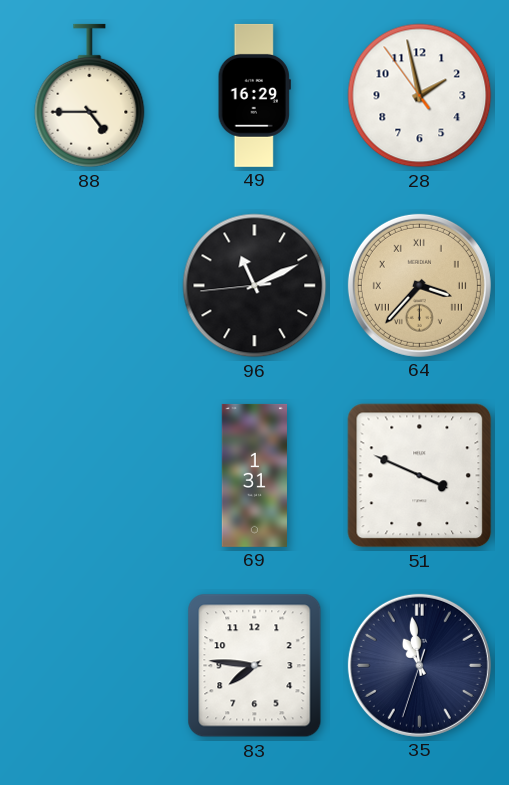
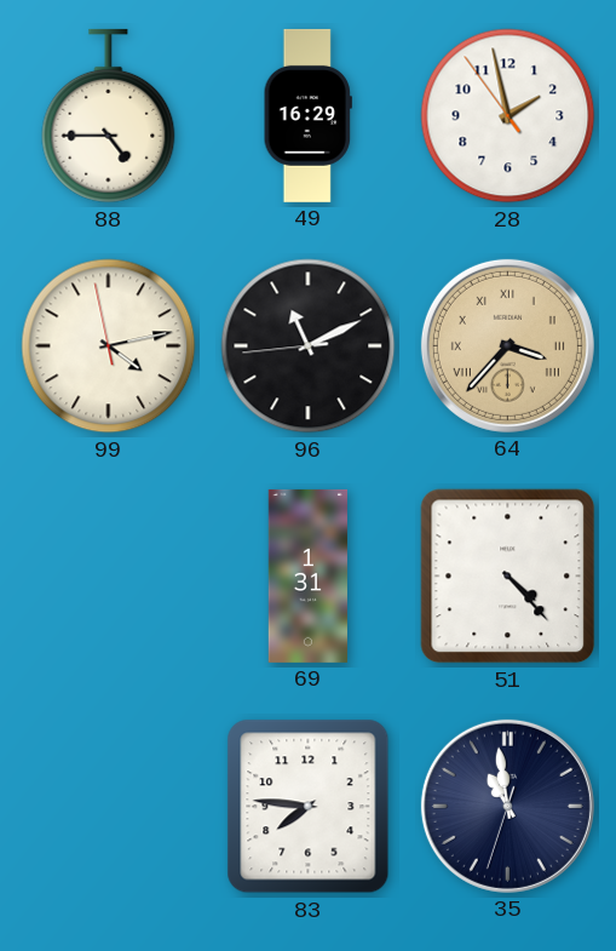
99: none -> 4:12 (109, 346)
51: 3:49 -> 4:23 (508, 577)
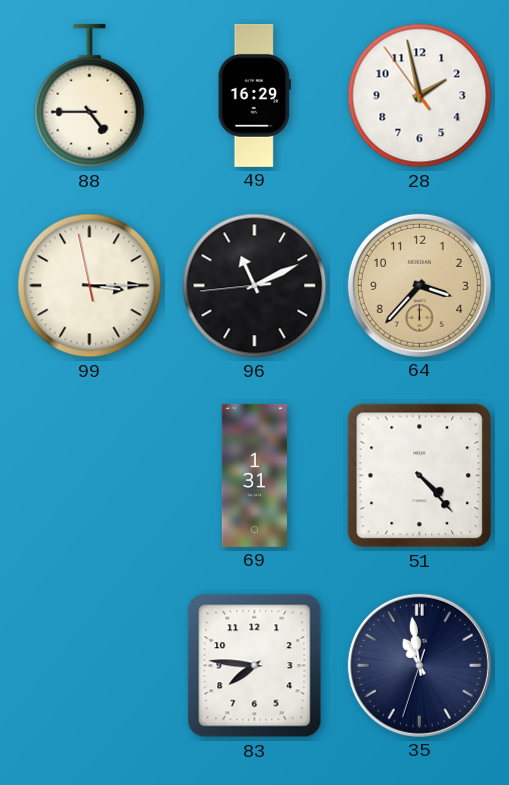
99: 4:12 -> 3:14 (90, 286)
64 numerals: Roman -> Arabic (419, 285)
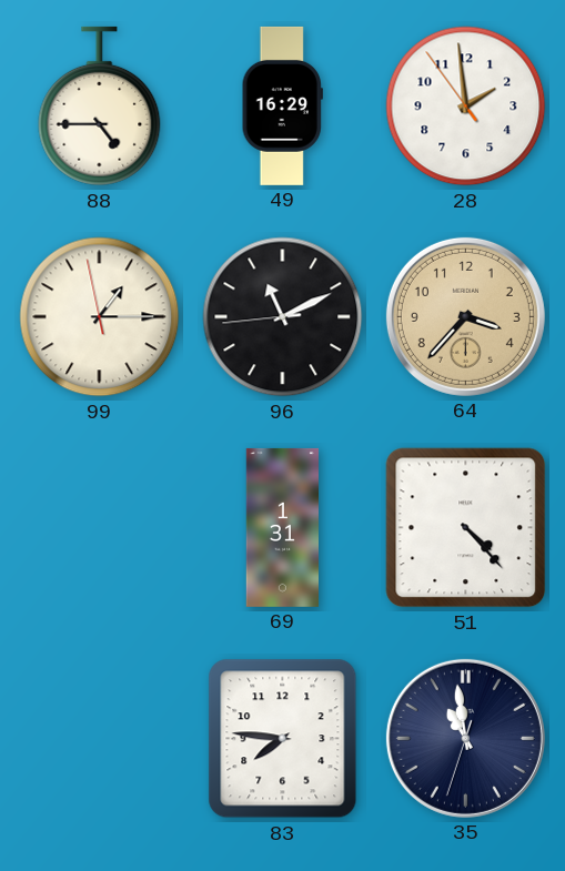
28: 1:57 -> 1:58 (466, 107)
99: 3:14 -> 1:14 (100, 317)
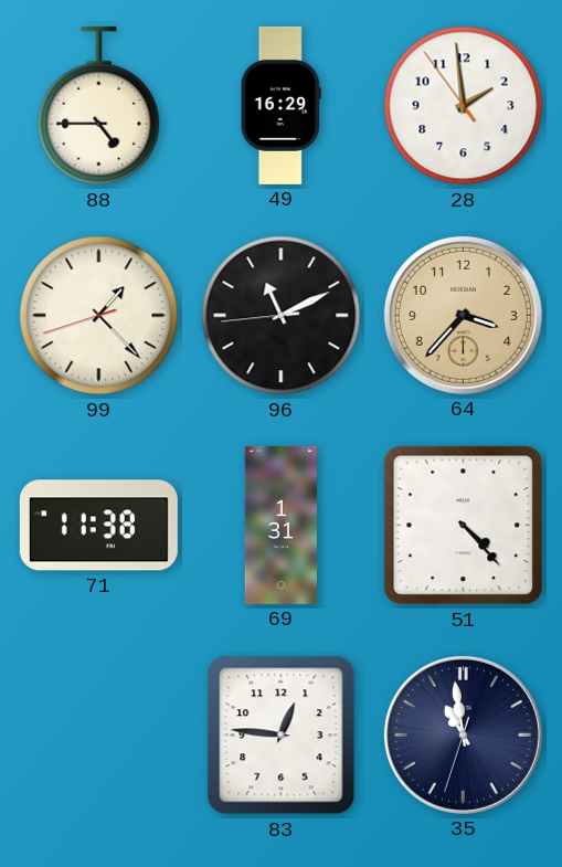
99: 1:14 -> 1:22 (99, 316)
71: none -> 11:38 (98, 526)
83: 7:46 -> 12:46 (282, 736)
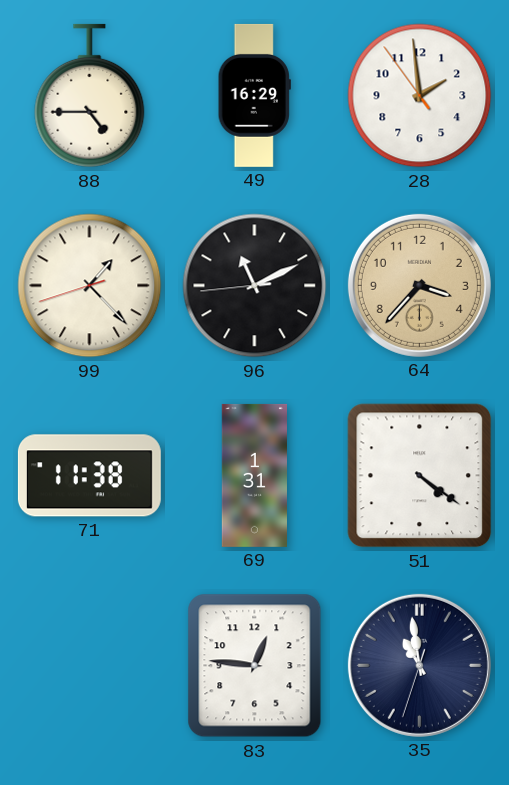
51: 4:23 -> 4:21 (420, 476)
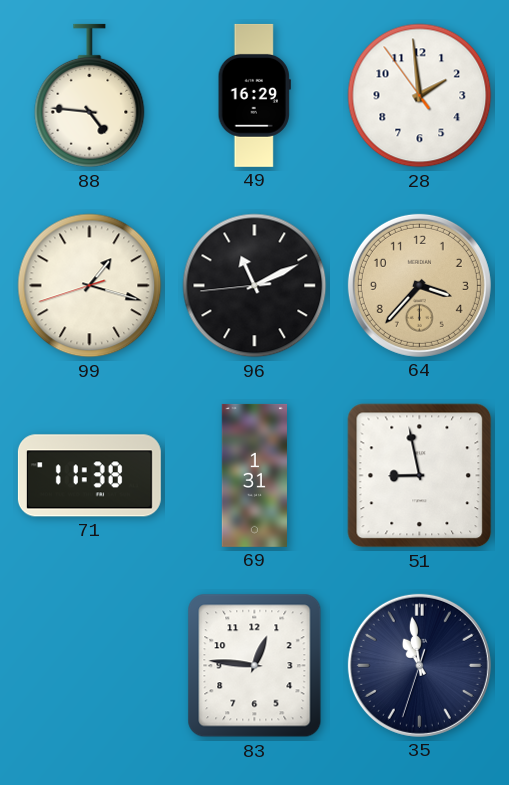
88: 4:45 -> 4:46 (90, 96)
99: 1:22 -> 1:17 (90, 286)
51: 4:21 -> 8:58 (420, 476)
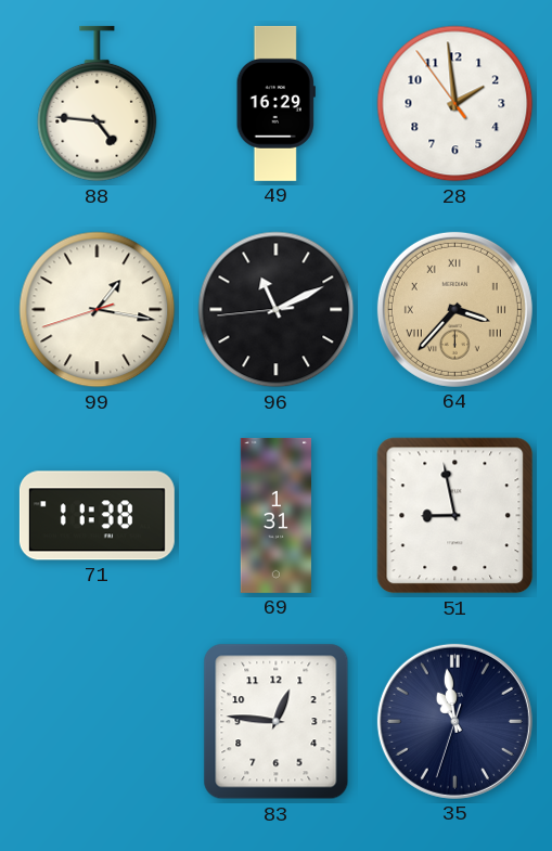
99: 1:17 -> 1:16 (98, 310)
64 numerals: Arabic -> Roman (454, 309)
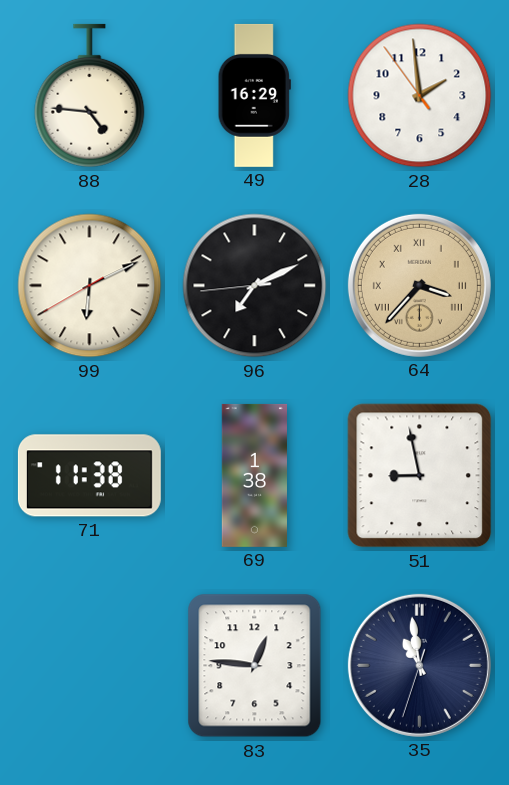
99: 1:16 -> 6:10 (90, 286)
96: 11:10 -> 7:10 (255, 286)
69: 1:31 -> 1:38 (255, 475)
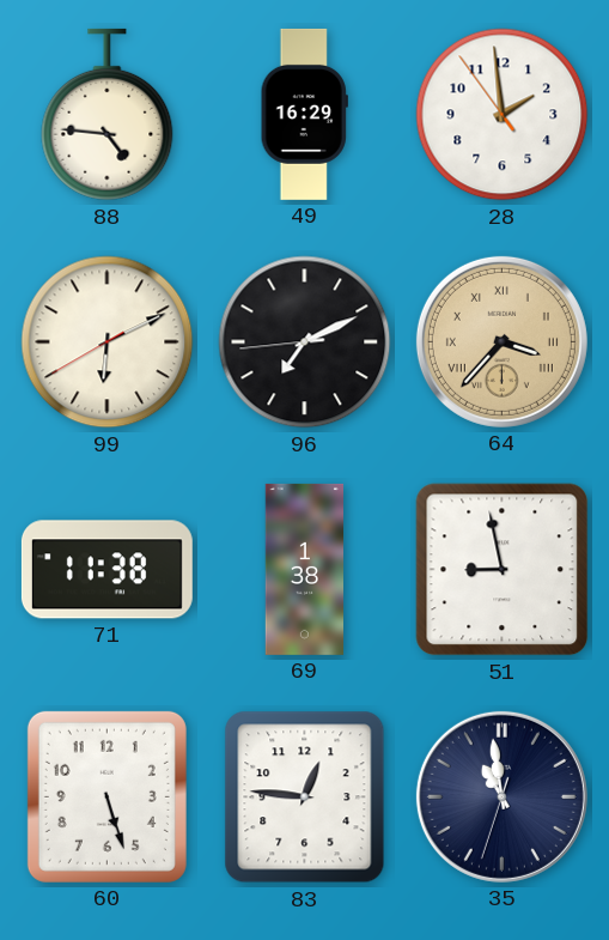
60: none -> 5:27 (106, 796)
